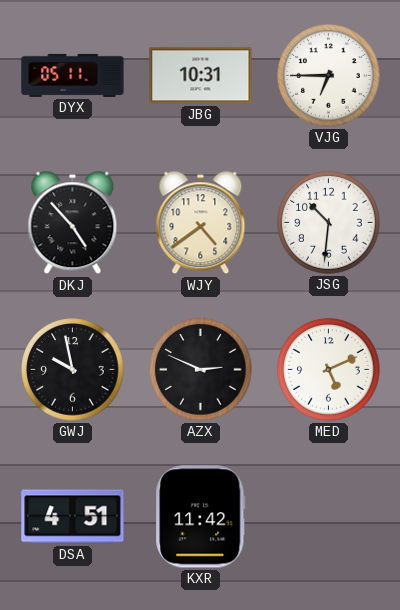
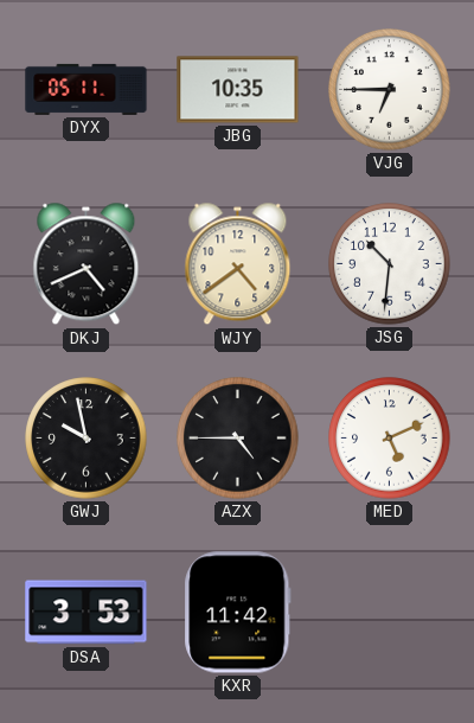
JBG: 10:31 -> 10:35 (238, 90)
DKJ: 4:53 -> 4:41 (87, 264)
AZX: 2:49 -> 4:45 (238, 439)
DSA: 4:51 -> 3:53 (87, 613)
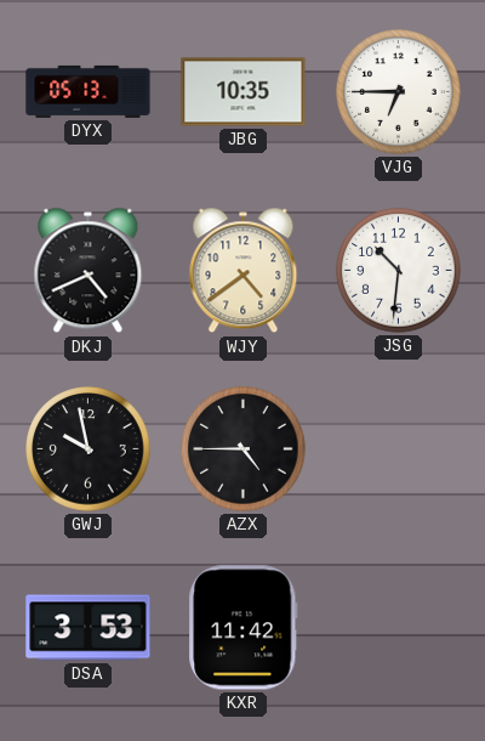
DYX: 05:11 -> 05:13 (89, 91)
MED: 5:11 -> none (390, 439)
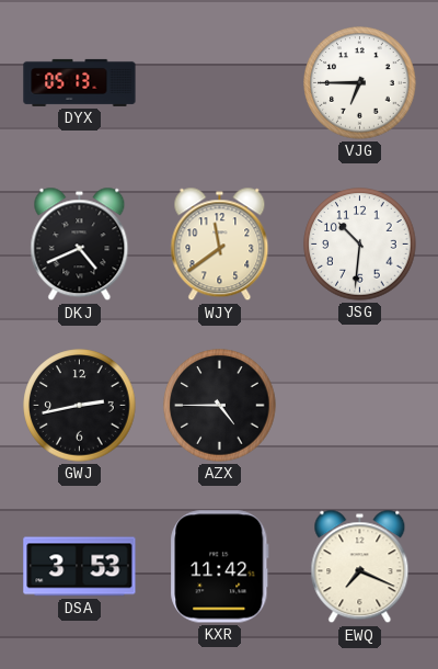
JBG: 10:35 -> none (244, 92)
WJY: 4:39 -> 11:39 (220, 245)
GWJ: 9:58 -> 2:43 (80, 406)
EWQ: none -> 7:19 (360, 567)
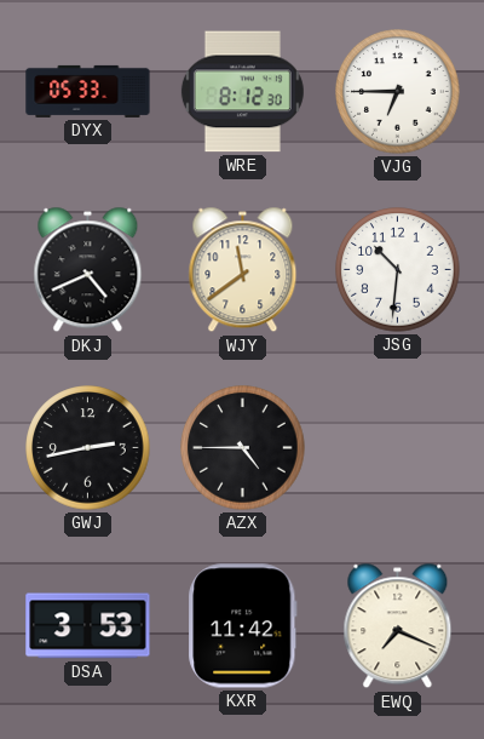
DYX: 05:13 -> 05:33 (88, 91)
WRE: none -> 8:12 (242, 92)
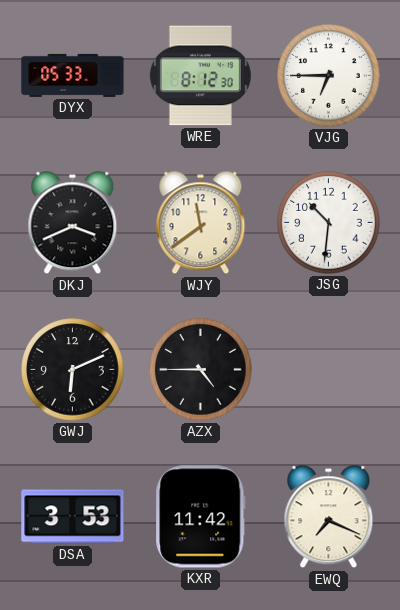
DKJ: 4:41 -> 3:41 (73, 223)
GWJ: 2:43 -> 6:11 (73, 370)
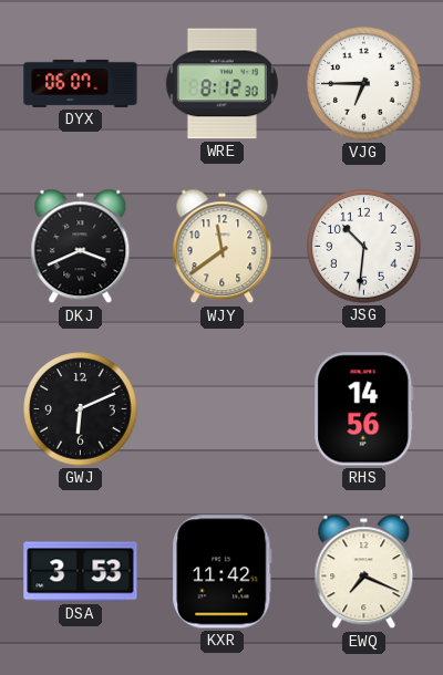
DYX: 05:33 -> 06:07 (81, 83)
AZX: 4:45 -> none (201, 370)
RHS: none -> 14:56 (364, 409)
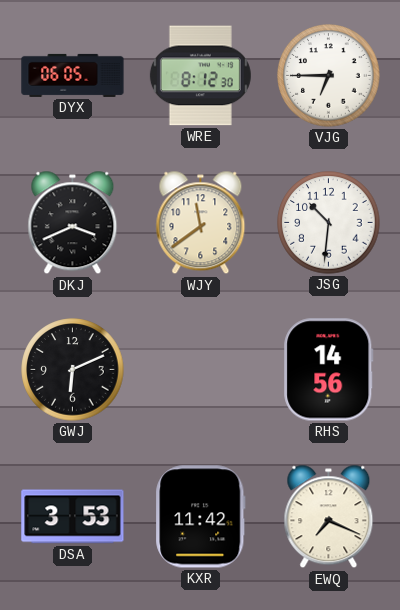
DYX: 06:07 -> 06:05 (73, 75)
